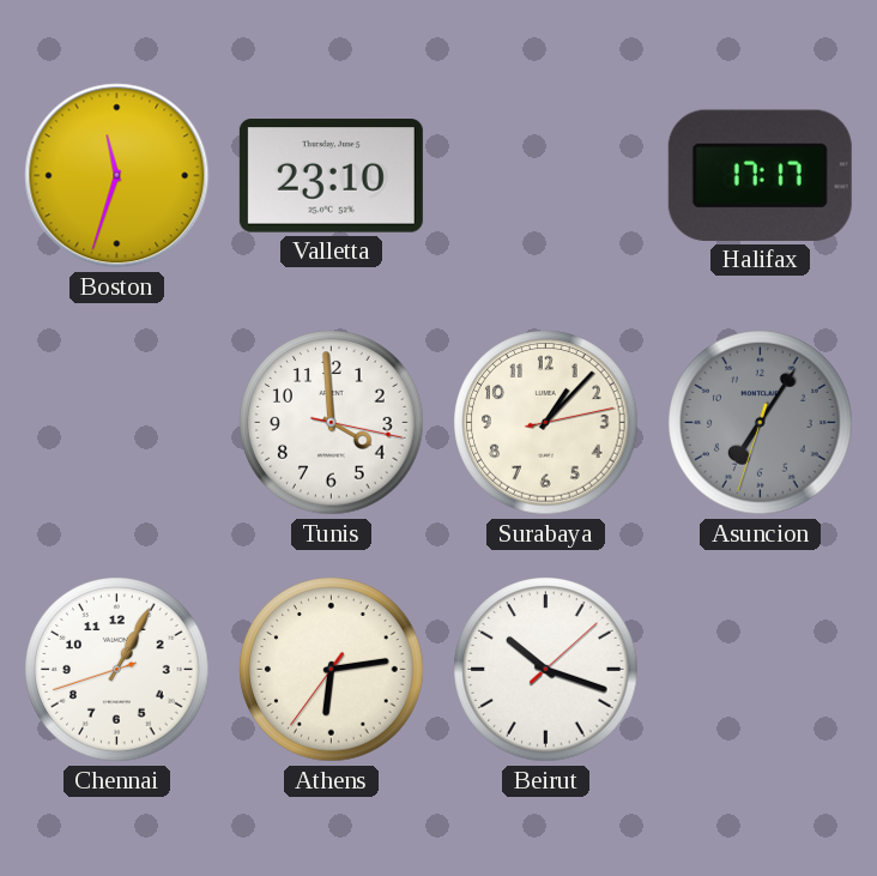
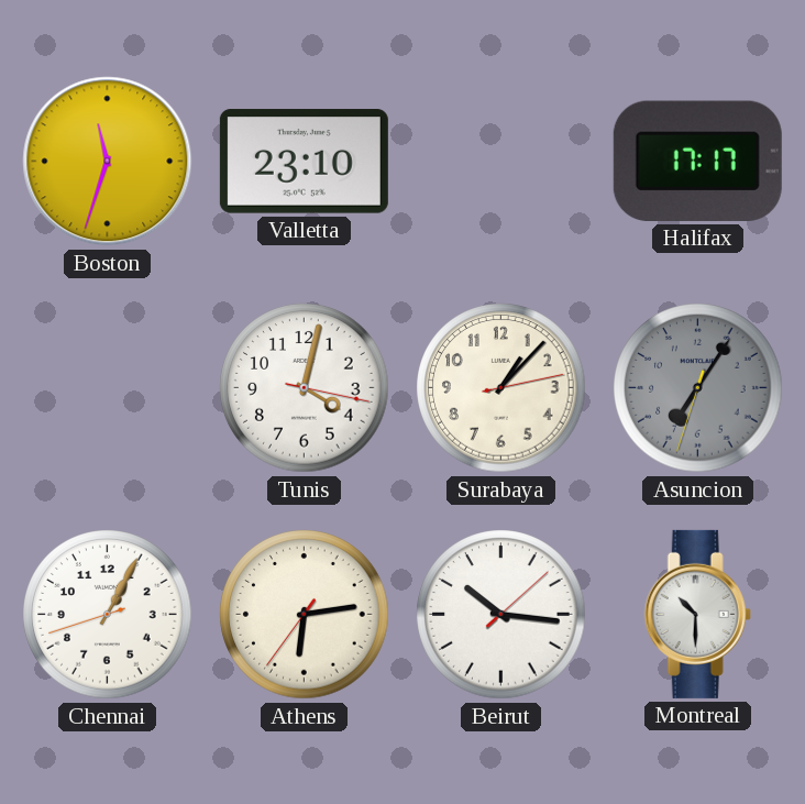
Tunis: 3:59 -> 4:02 (305, 388)
Beirut: 10:18 -> 10:16 (501, 615)
Montreal: none -> 10:30 (697, 614)
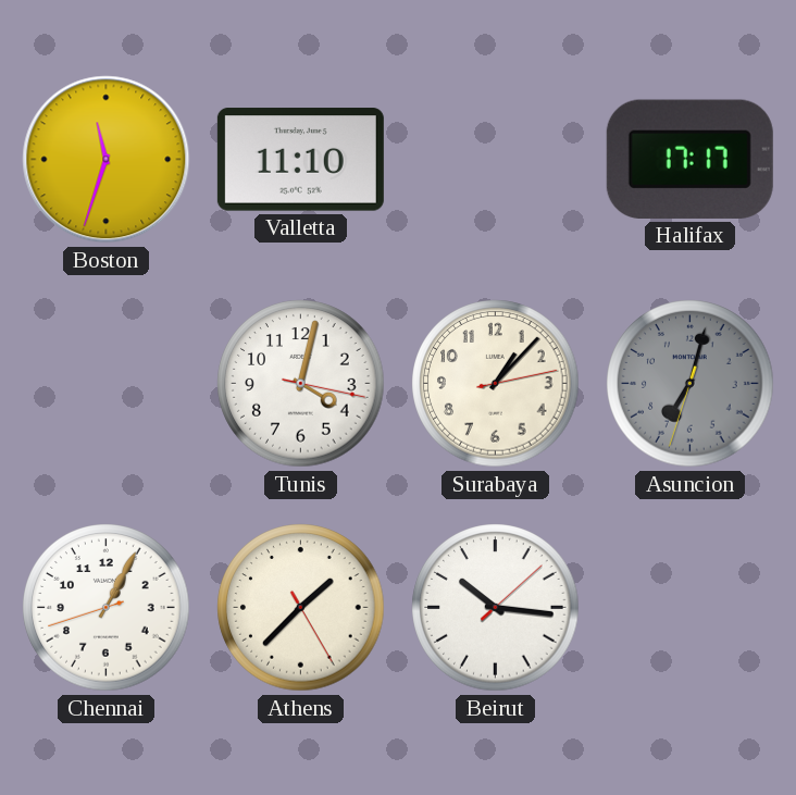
Valletta: 23:10 -> 11:10 (300, 160)
Asuncion: 7:05 -> 7:02 (691, 384)
Athens: 6:13 -> 1:37 (301, 608)
Montreal: 10:30 -> none (697, 614)
